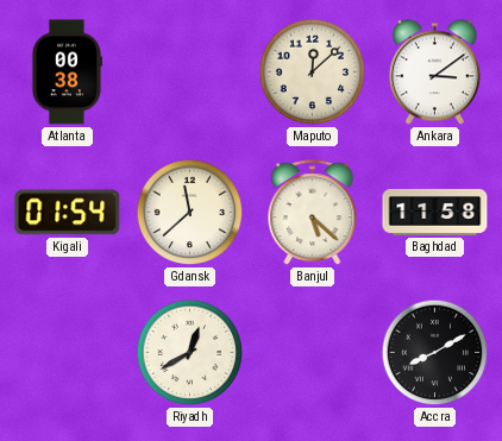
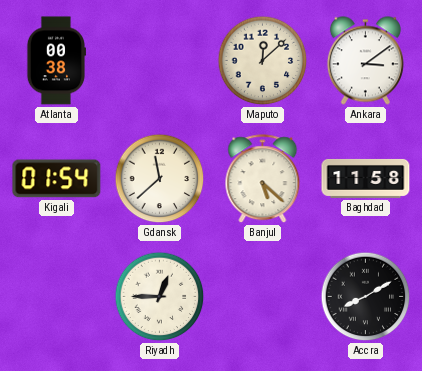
Riyadh: 12:40 -> 12:45 (160, 297)
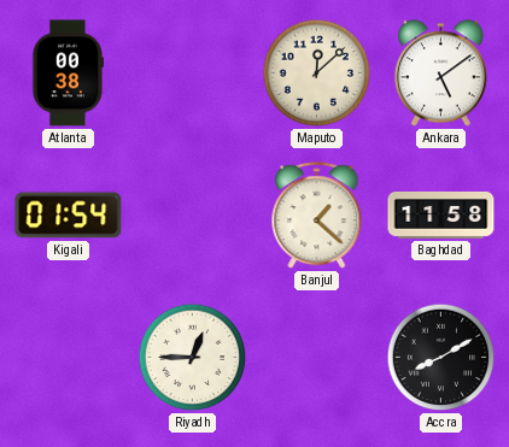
Ankara: 3:09 -> 5:09 (440, 73)
Gdansk: 11:38 -> none (160, 179)
Banjul: 5:22 -> 1:22 (317, 216)
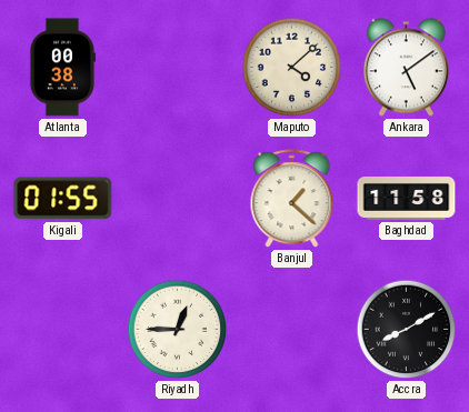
Maputo: 12:08 -> 4:08 (292, 68)
Kigali: 01:54 -> 01:55 (63, 199)
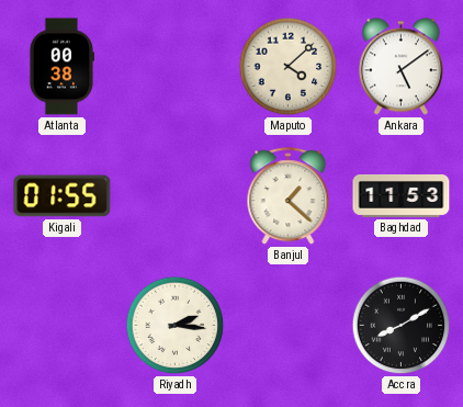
Baghdad: 11:58 -> 11:53 (402, 195)
Riyadh: 12:45 -> 2:16 (176, 326)
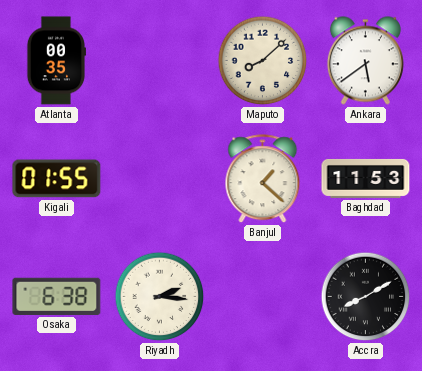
Atlanta: 00:38 -> 00:35 (56, 61)
Maputo: 4:08 -> 8:08 (263, 61)
Ankara: 5:09 -> 5:39 (365, 61)
Osaka: none -> 6:38 (57, 296)
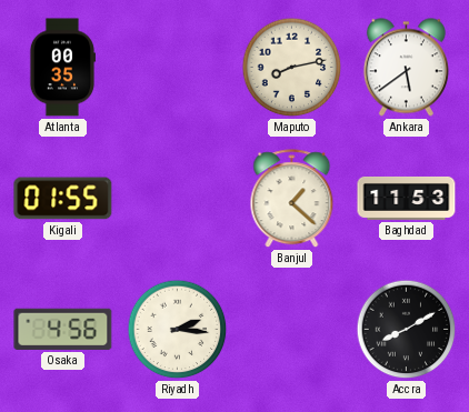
Maputo: 8:08 -> 8:13 (292, 68)
Osaka: 6:38 -> 4:56 (63, 329)
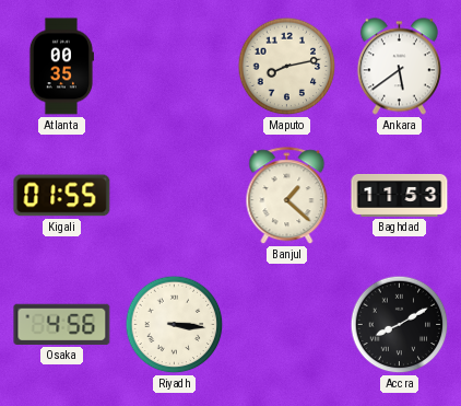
Riyadh: 2:16 -> 3:16 (175, 325)
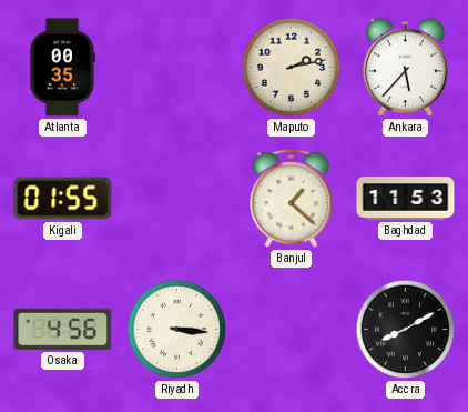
Maputo: 8:13 -> 2:13 (292, 68)
Ankara: 5:39 -> 5:37 (405, 68)
